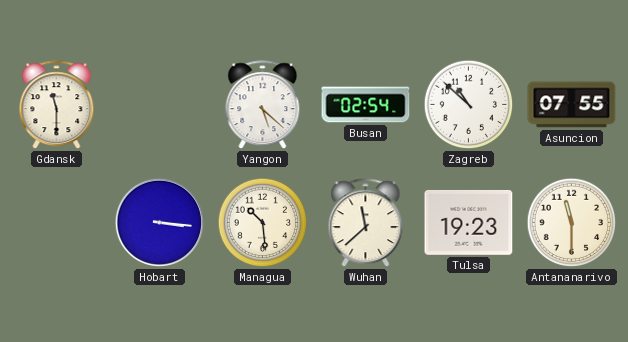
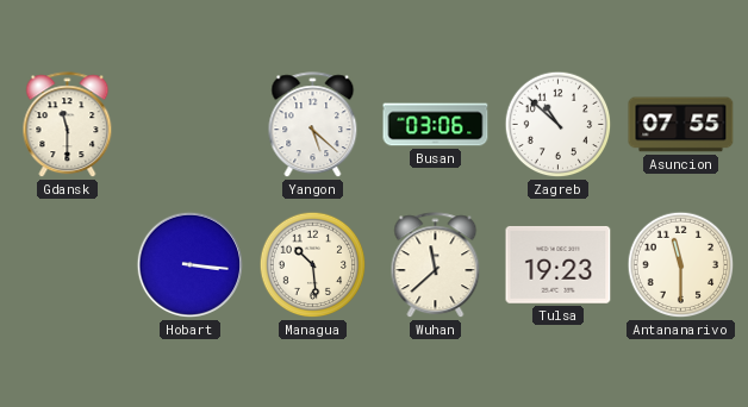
Busan: 02:54 -> 03:06 (436, 125)
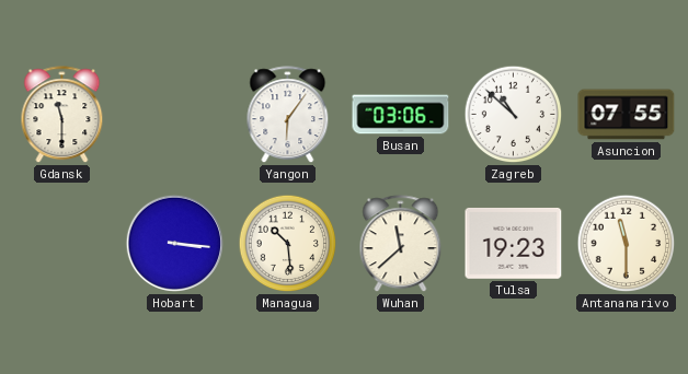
Yangon: 5:22 -> 6:06 (288, 115)
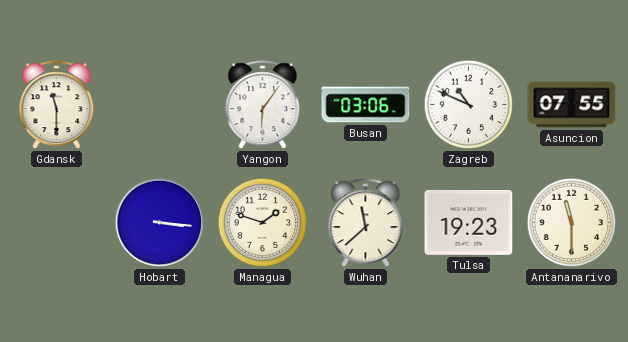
Zagreb: 10:52 -> 10:49 (469, 105)
Managua: 10:29 -> 1:48 (263, 223)
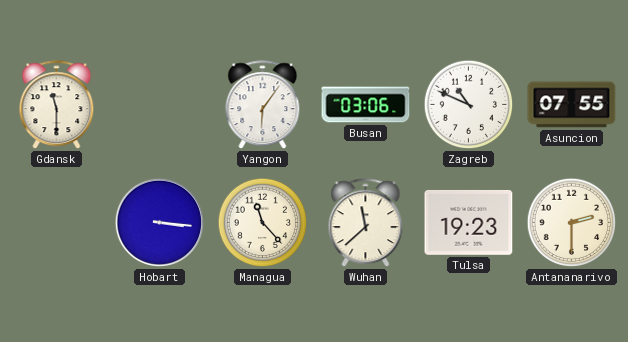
Managua: 1:48 -> 11:23 (263, 223)
Antananarivo: 11:30 -> 2:30 (572, 223)
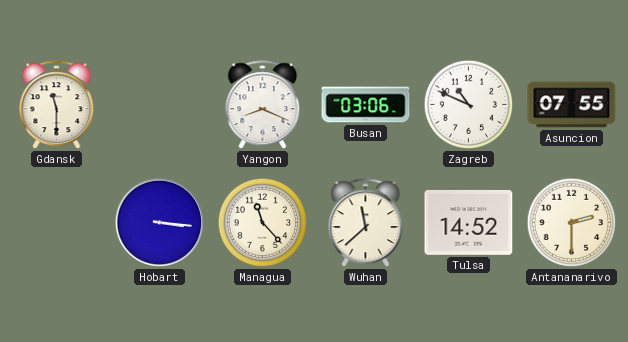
Yangon: 6:06 -> 8:19 (263, 105)
Tulsa: 19:23 -> 14:52 (469, 223)
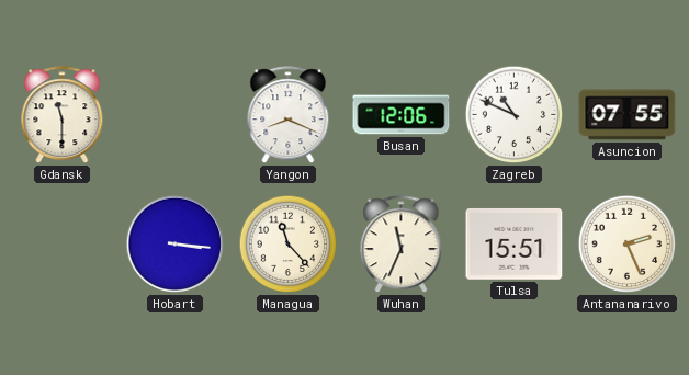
Busan: 03:06 -> 12:06 (402, 115)
Wuhan: 11:38 -> 11:34 (402, 245)
Tulsa: 14:52 -> 15:51 (515, 245)
Antananarivo: 2:30 -> 2:26 (628, 245)
